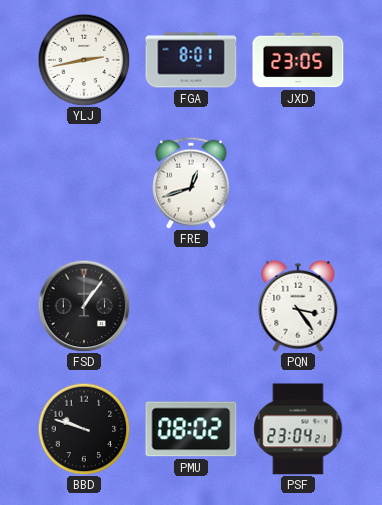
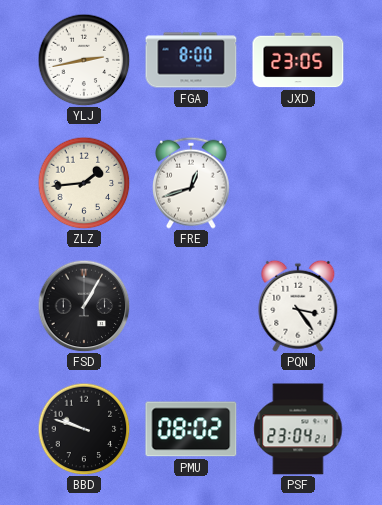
FGA: 8:01 -> 8:00 (191, 60)
ZLZ: none -> 1:44 (84, 183)
FSD: 1:06 -> 1:05 (84, 306)
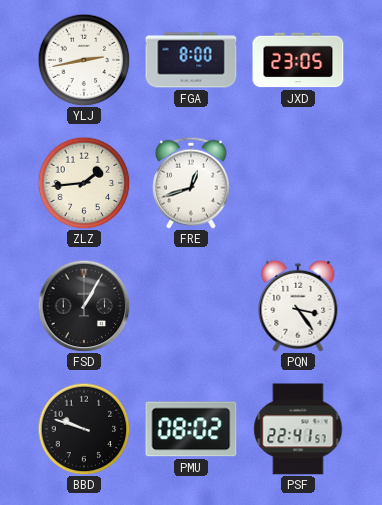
PSF: 23:04 -> 22:41 (298, 429)
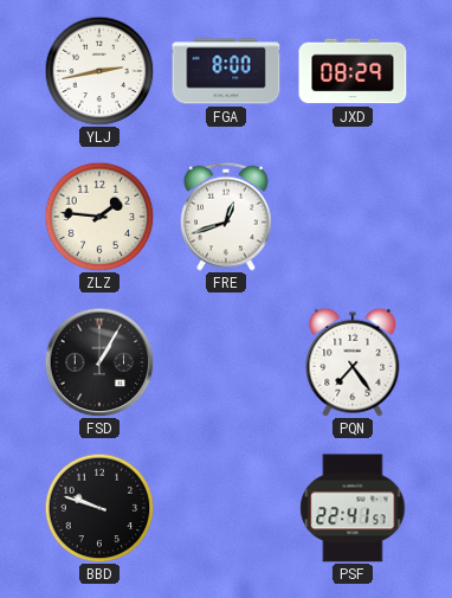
JXD: 23:05 -> 08:29 (353, 71)
ZLZ: 1:44 -> 1:46 (99, 217)
PQN: 3:24 -> 7:24 (353, 362)
PMU: 08:02 -> none (191, 429)
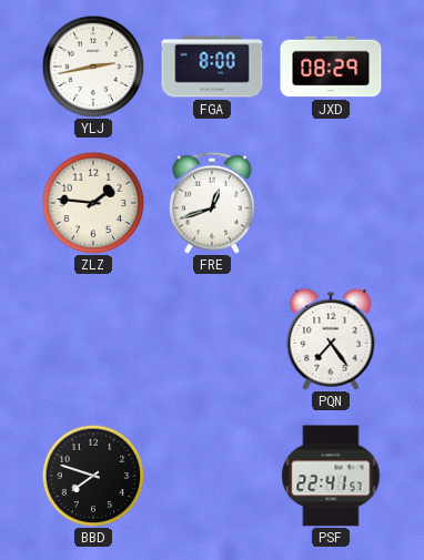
FSD: 1:05 -> none (99, 362)
BBD: 9:48 -> 7:48 (93, 476)
